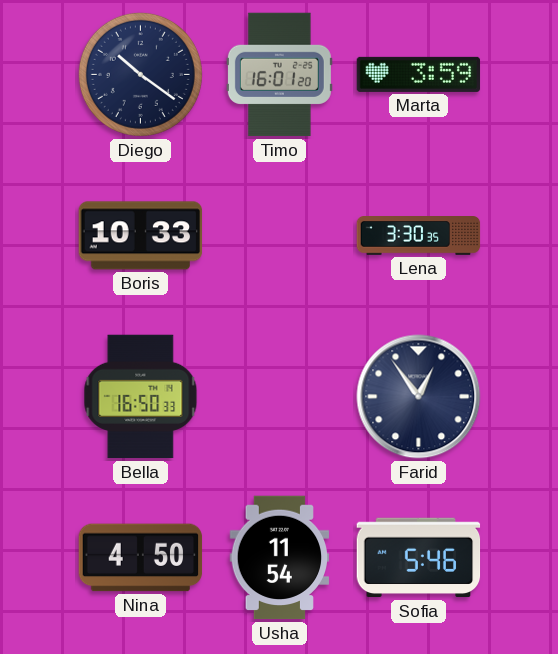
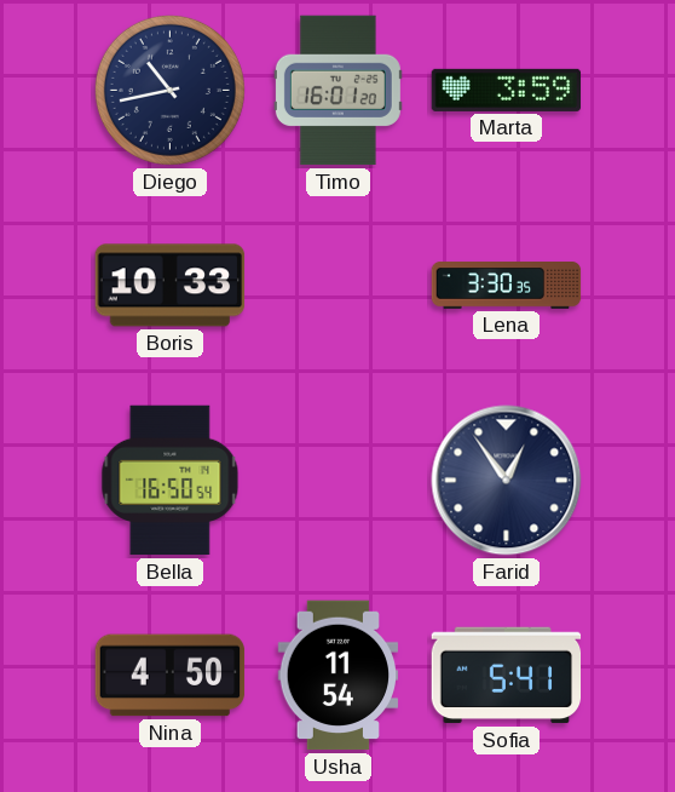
Diego: 10:21 -> 10:43 (169, 90)
Bella: 16:50:33 -> 16:50:54 (171, 481)
Sofia: 5:46 -> 5:41 (507, 676)
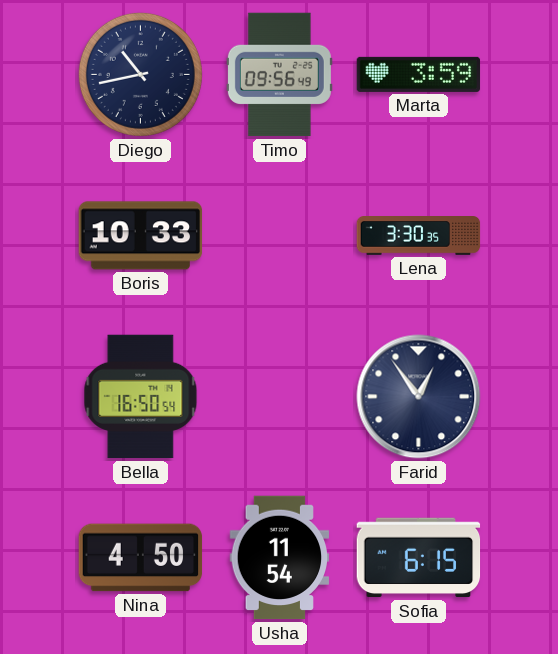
Timo: 16:01 -> 09:56 (279, 75)
Sofia: 5:41 -> 6:15 (419, 558)
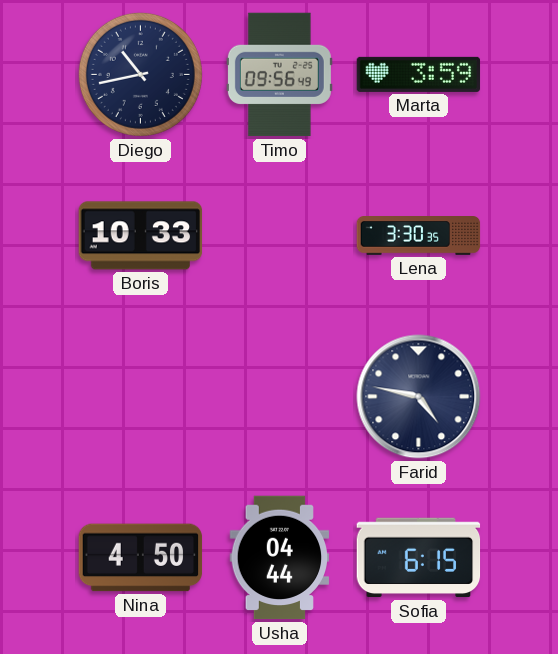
Bella: 16:50 -> none (141, 397)
Farid: 12:54 -> 4:47 (419, 397)
Usha: 11:54 -> 04:44 (280, 558)
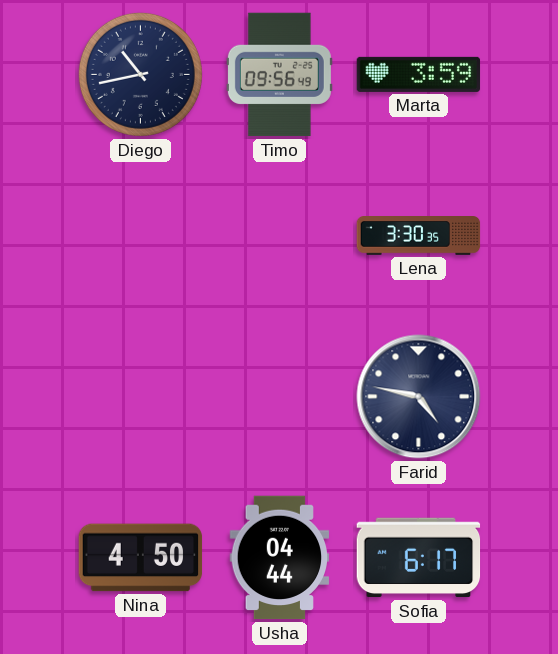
Boris: 10:33 -> none (141, 236)
Sofia: 6:15 -> 6:17 (419, 558)
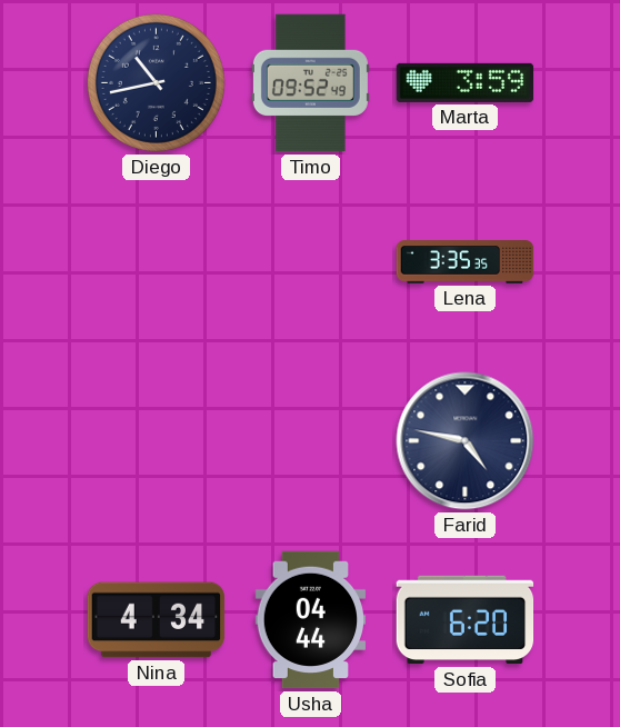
Timo: 09:56 -> 09:52 (310, 83)
Lena: 3:30 -> 3:35 (466, 262)
Nina: 4:50 -> 4:34 (157, 620)
Sofia: 6:17 -> 6:20 (466, 620)
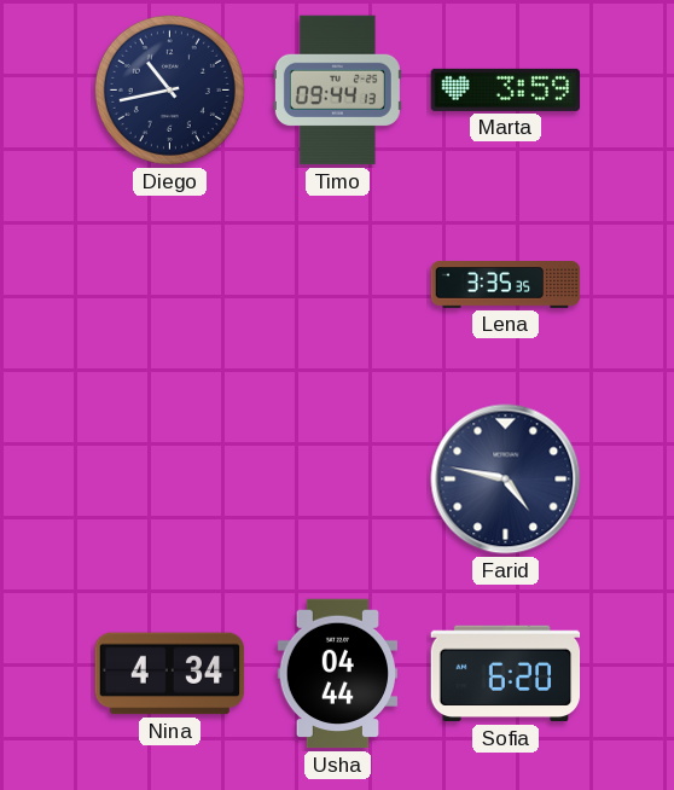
Timo: 09:52 -> 09:44 (337, 91)
